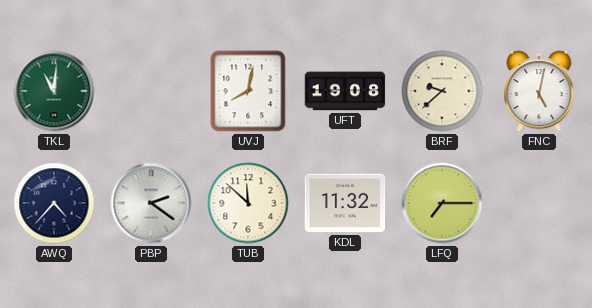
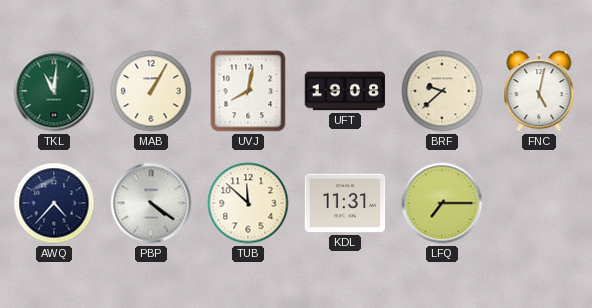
MAB: none -> 1:05 (151, 91)
PBP: 2:21 -> 4:21 (151, 203)
KDL: 11:32 -> 11:31 (345, 203)
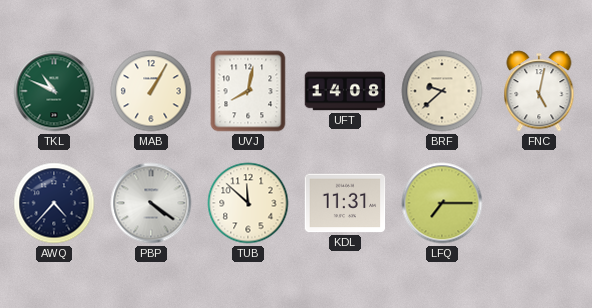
TKL: 11:01 -> 10:49 (54, 91)
UFT: 19:08 -> 14:08 (345, 91)
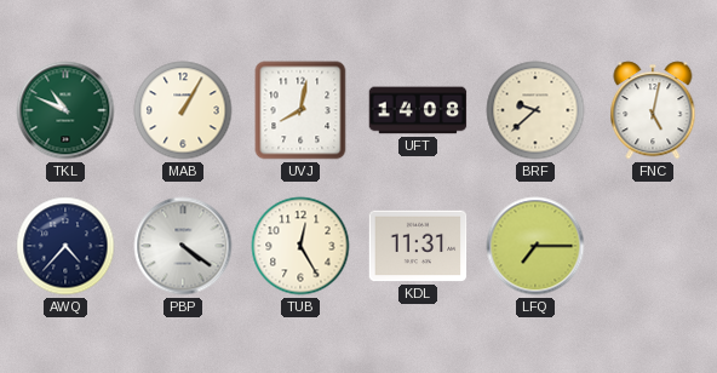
TUB: 11:52 -> 12:25 (300, 246)
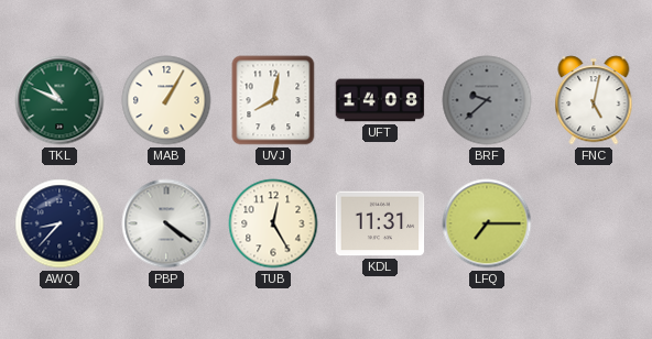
BRF dial: cream -> grey (487, 100)
AWQ: 4:37 -> 8:37 (59, 223)
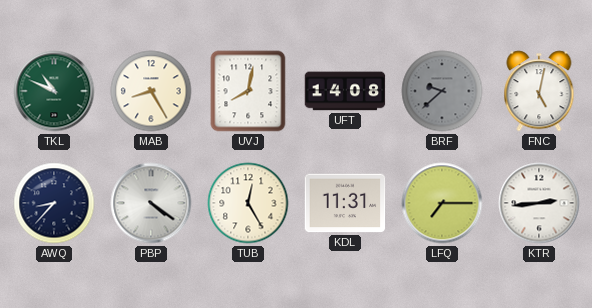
MAB: 1:05 -> 8:25 (151, 91)
KTR: none -> 2:44 (539, 203)
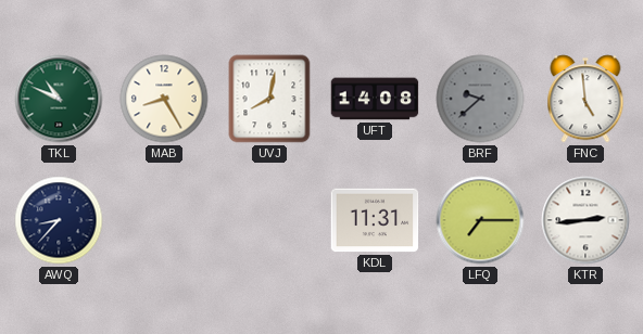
FNC: 5:02 -> 4:59 (585, 99)
PBP: 4:21 -> none (151, 203)
TUB: 12:25 -> none (248, 203)
